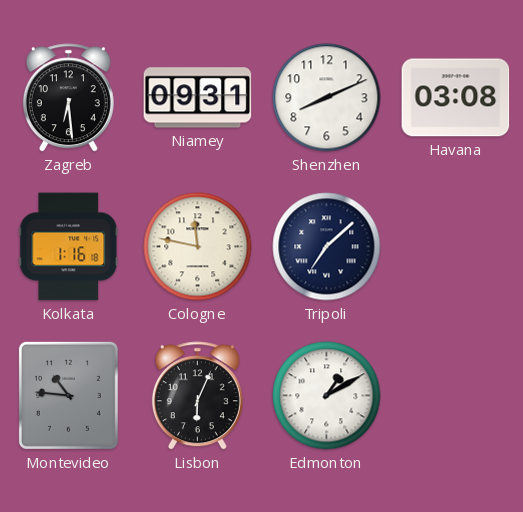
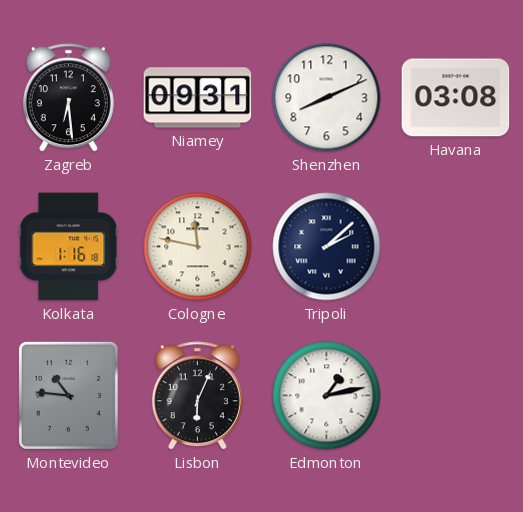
Tripoli: 7:08 -> 2:08 (327, 247)
Edmonton: 1:10 -> 1:13 (327, 396)
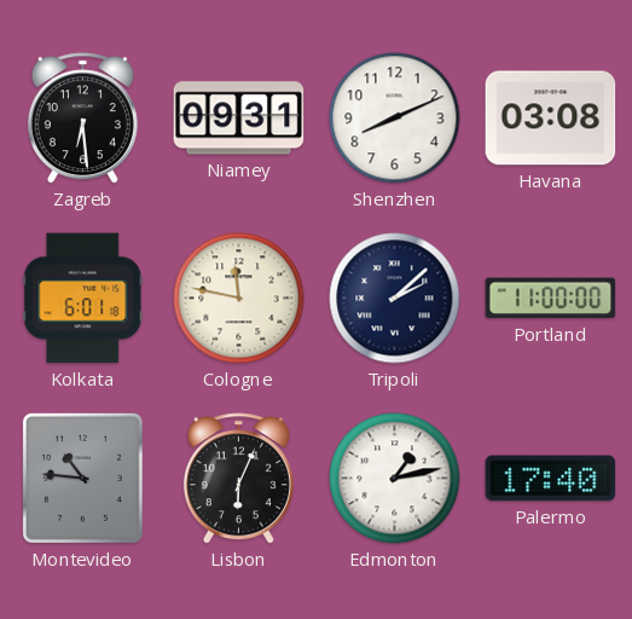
Kolkata: 1:16 -> 6:01 (83, 299)
Portland: none -> 11:00 (551, 299)
Palermo: none -> 17:40 (551, 479)
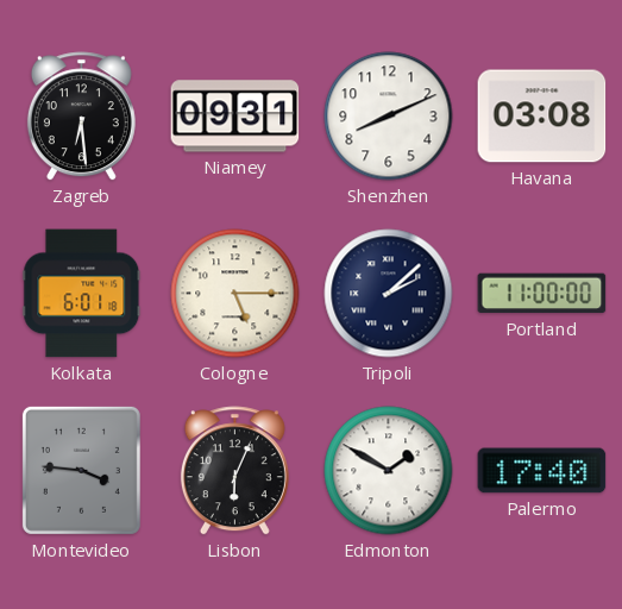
Cologne: 11:47 -> 5:15 (235, 294)
Montevideo: 10:46 -> 3:46 (81, 470)
Edmonton: 1:13 -> 1:50 (389, 471)
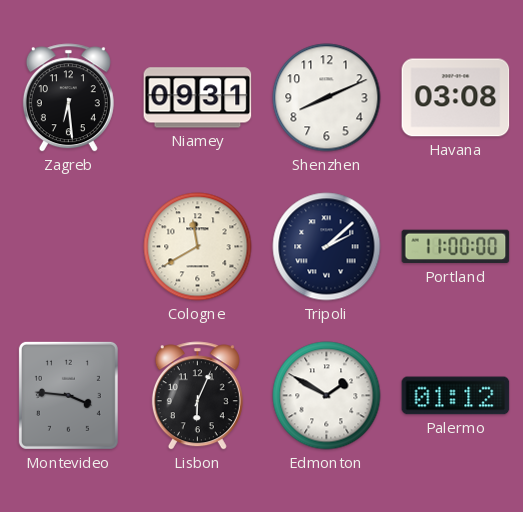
Kolkata: 6:01 -> none (82, 294)
Cologne: 5:15 -> 11:40 (198, 247)
Palermo: 17:40 -> 01:12 (456, 396)
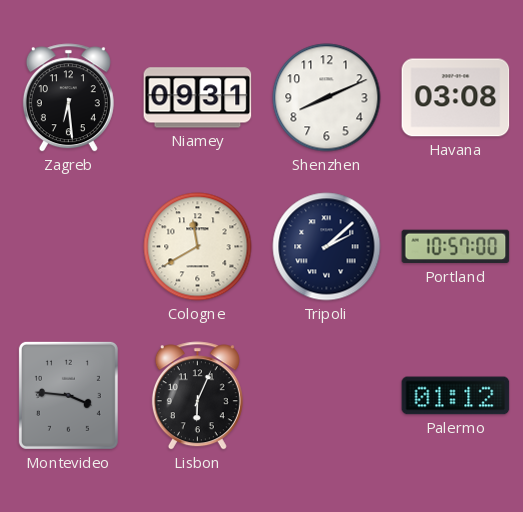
Portland: 11:00 -> 10:57 (456, 247)
Edmonton: 1:50 -> none (327, 396)
